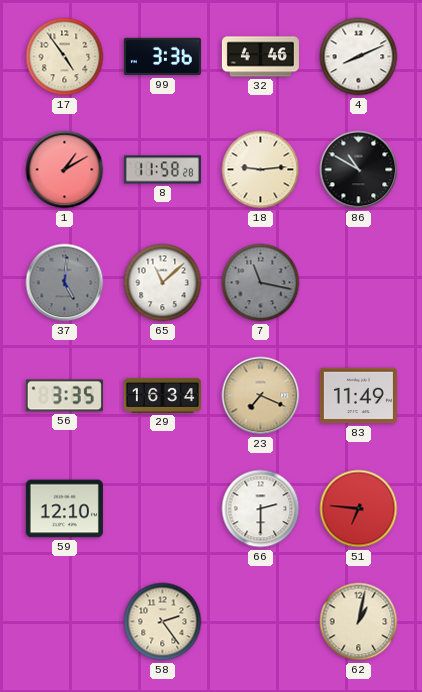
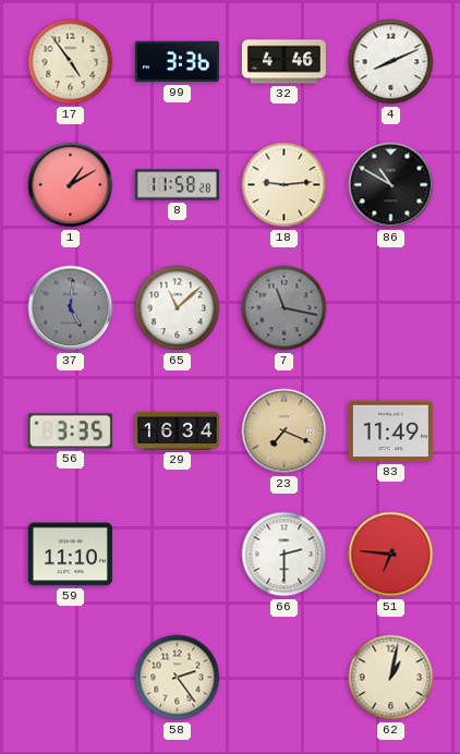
59: 12:10 -> 11:10 (70, 555)
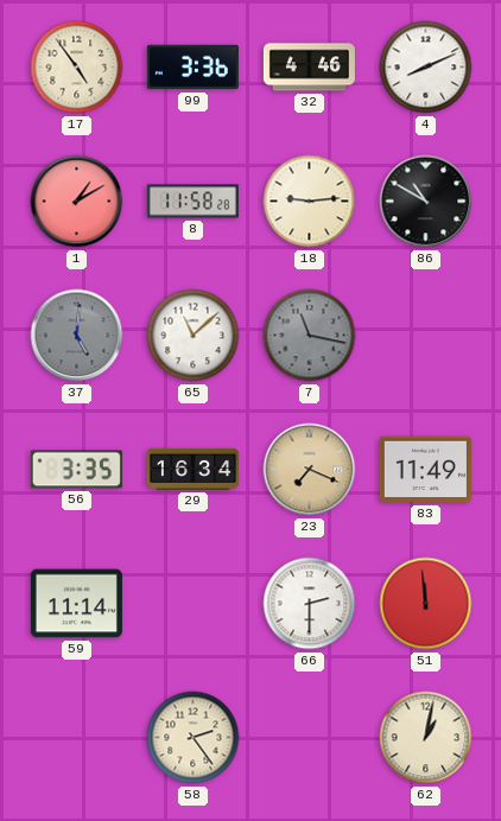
59: 11:10 -> 11:14 (76, 604)
51: 6:46 -> 11:59 (426, 604)
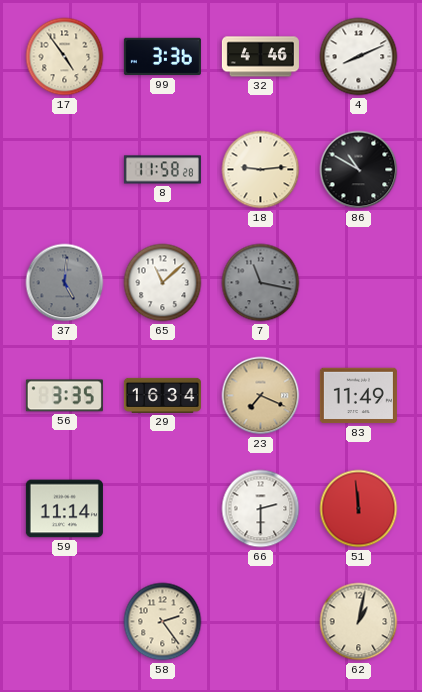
1: 1:10 -> none (77, 202)
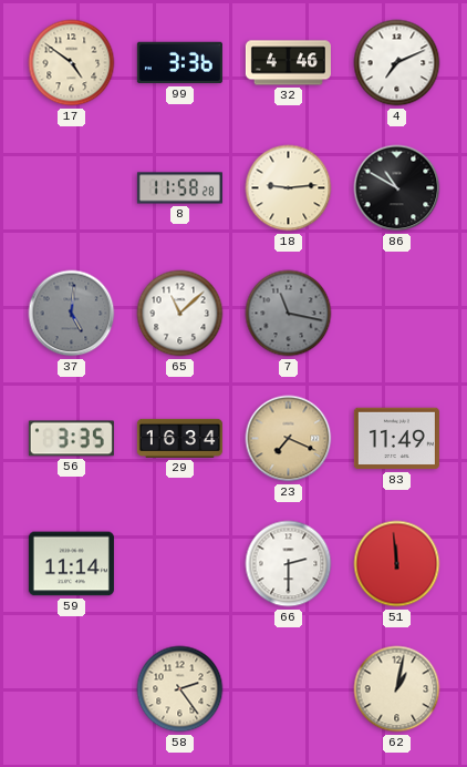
17: 4:54 -> 4:51 (72, 63)
4: 8:11 -> 7:11 (397, 63)
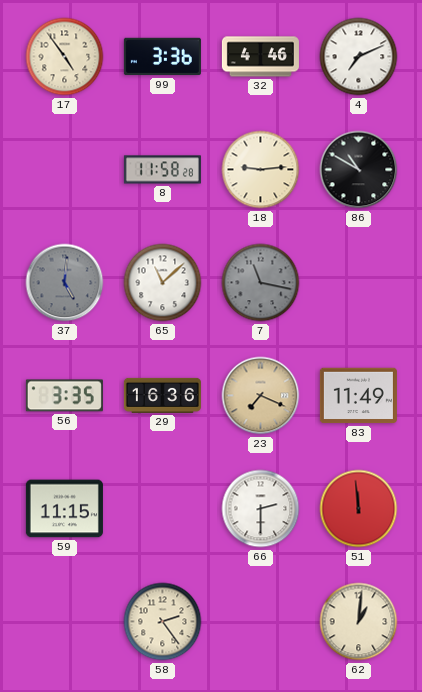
17: 4:51 -> 4:54 (65, 57)
29: 16:34 -> 16:36 (162, 395)
59: 11:14 -> 11:15 (64, 509)
62: 1:02 -> 1:01 (359, 622)
